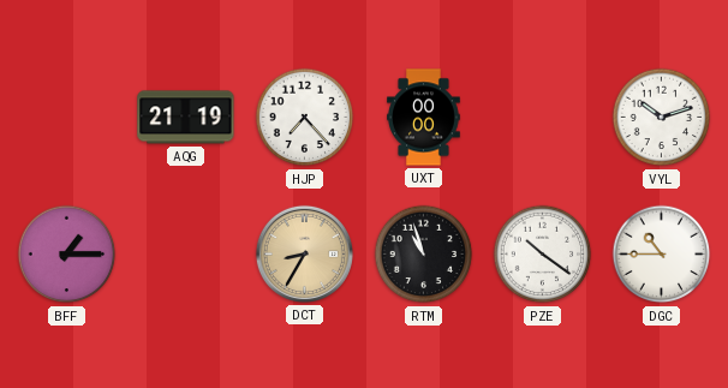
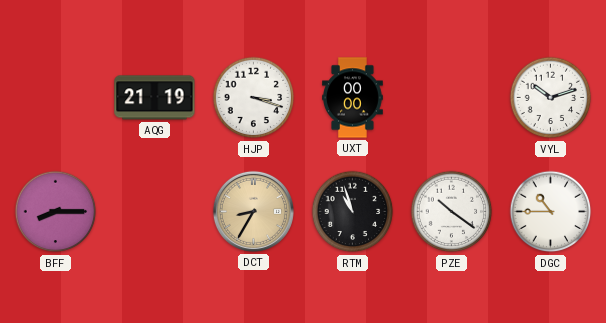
HJP: 7:23 -> 3:18 (254, 98)
BFF: 1:15 -> 8:15 (56, 212)
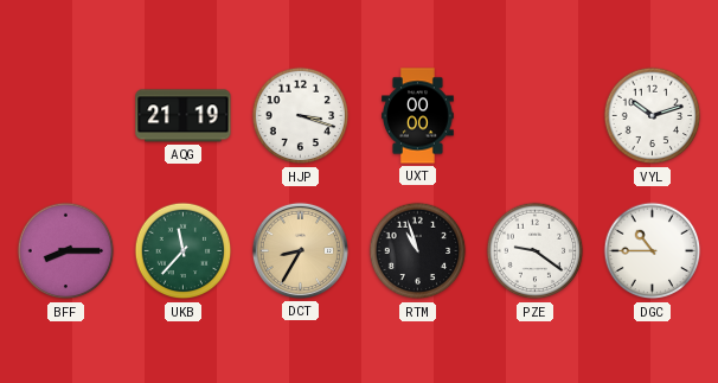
UKB: none -> 11:37 (184, 251)
PZE: 10:21 -> 9:21 (536, 251)
